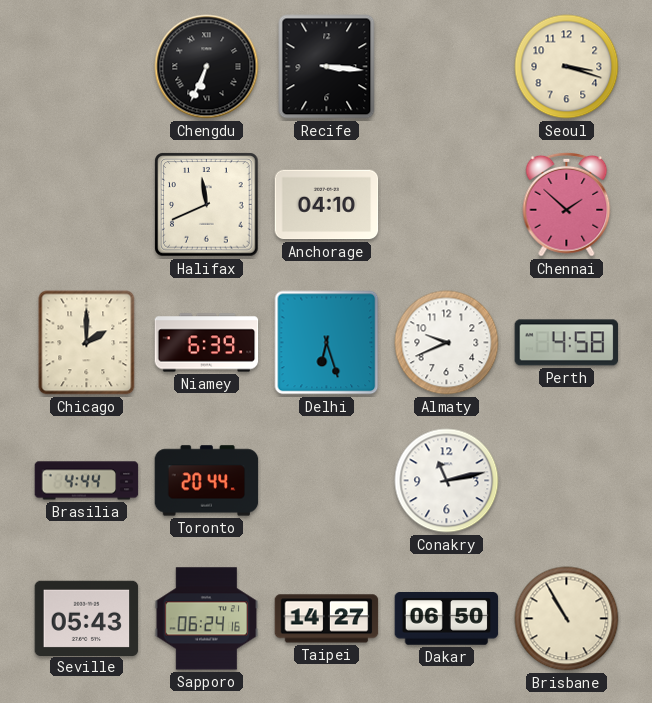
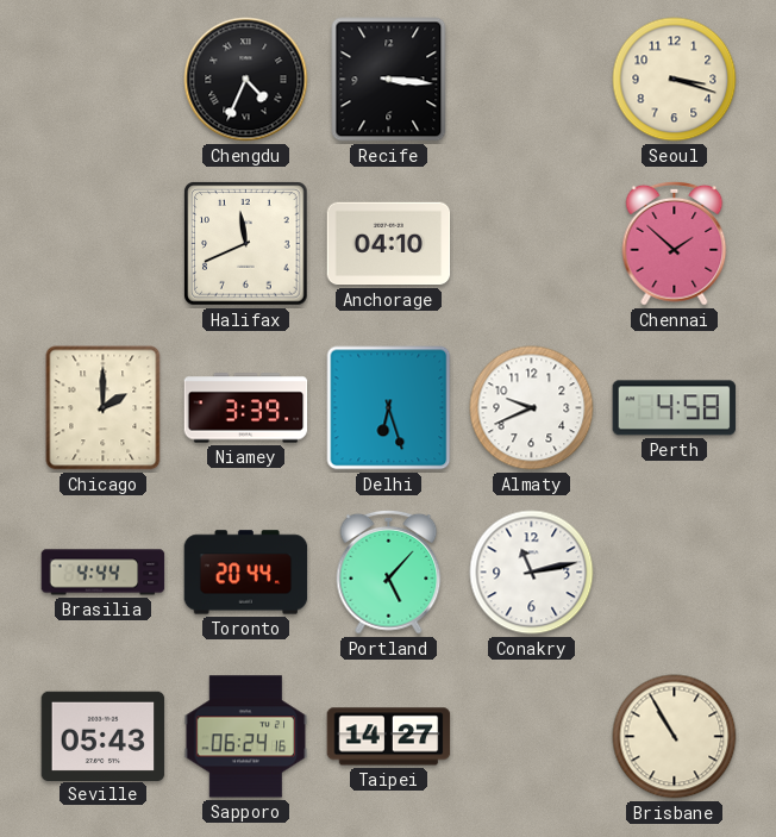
Chengdu: 6:34 -> 4:34 (246, 80)
Niamey: 6:39 -> 3:39 (246, 408)
Portland: none -> 5:07 (389, 571)
Dakar: 06:50 -> none (447, 619)
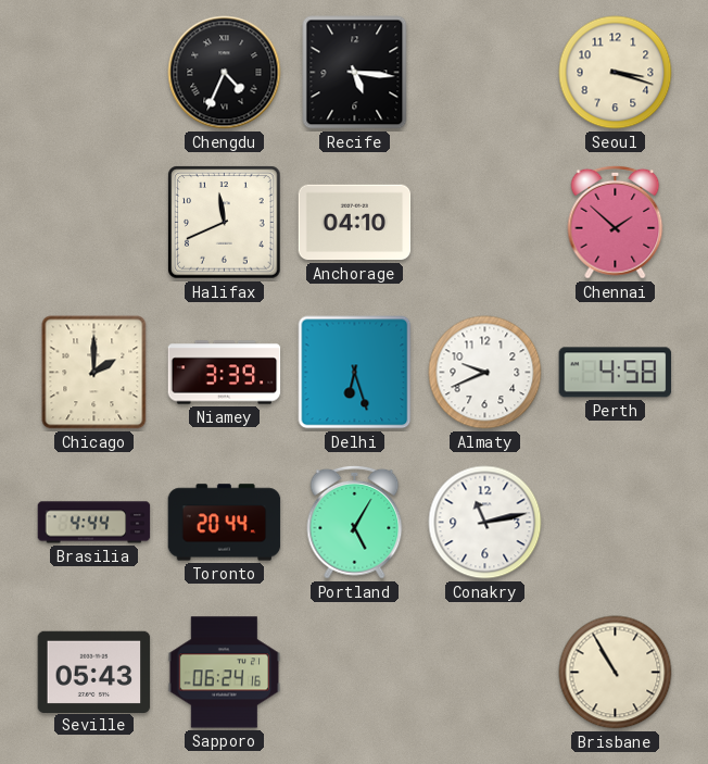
Recife: 3:16 -> 5:16 (355, 73)
Portland: 5:07 -> 5:05 (355, 522)
Taipei: 14:27 -> none (389, 737)
